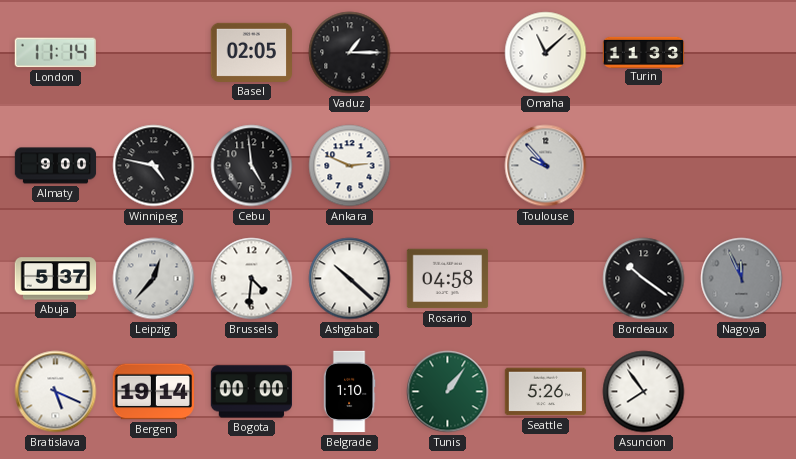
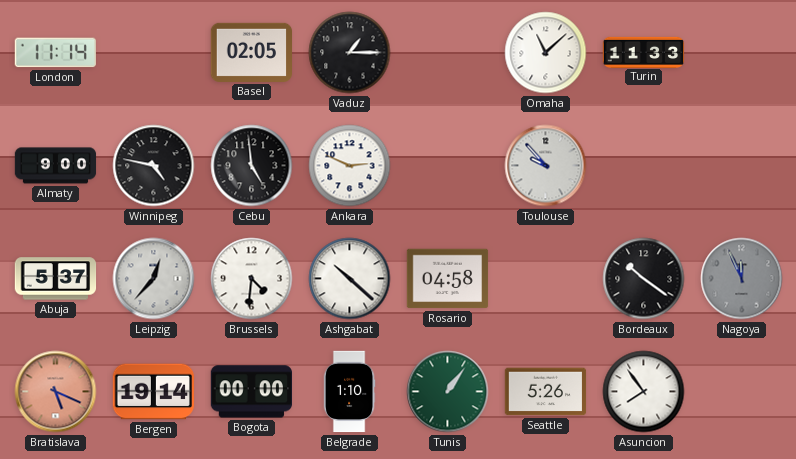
Bratislava dial: white -> salmon (56, 392)
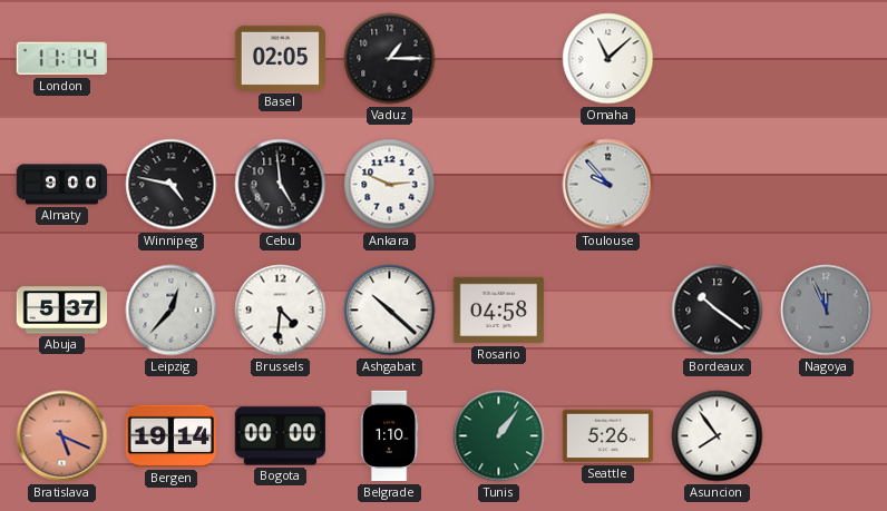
Turin: 11:33 -> none (644, 52)
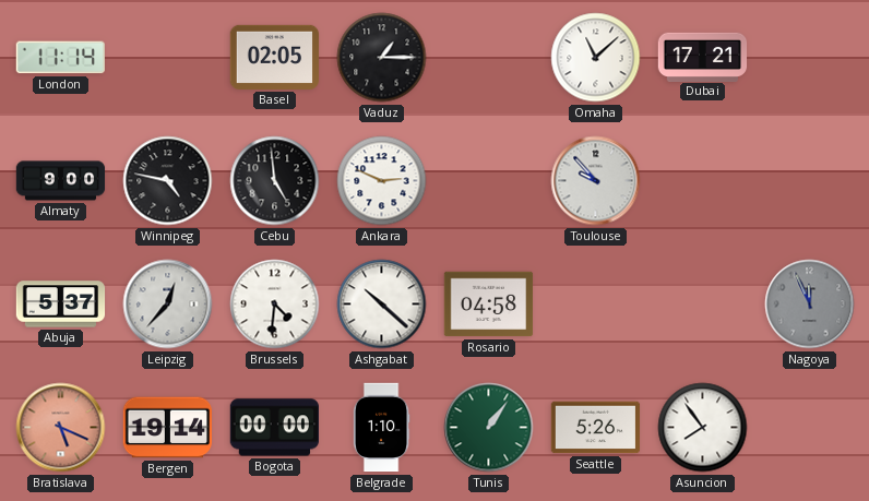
Dubai: none -> 17:21 (703, 57)
Bordeaux: 10:21 -> none (718, 311)
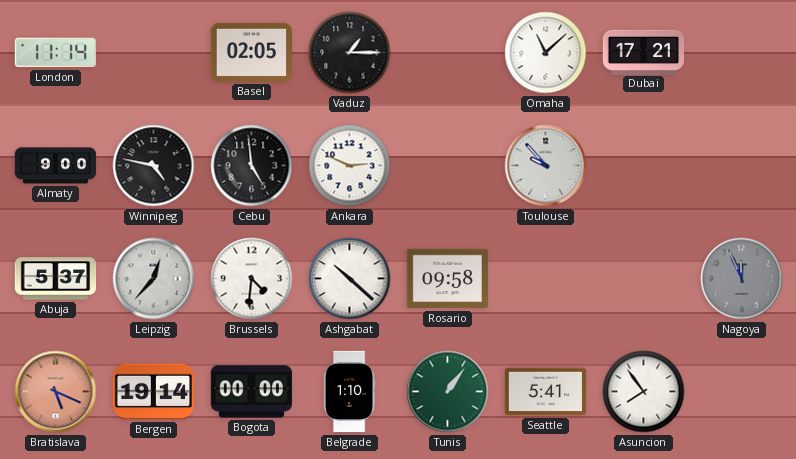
Rosario: 04:58 -> 09:58 (448, 279)
Seattle: 5:26 -> 5:41 (546, 392)
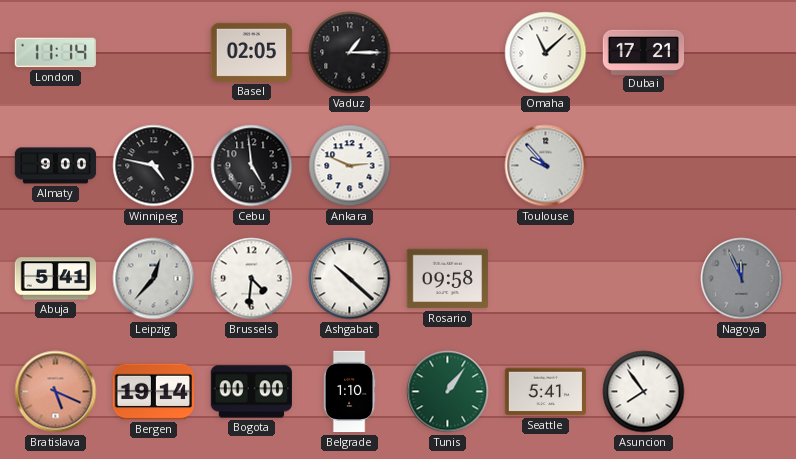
Abuja: 5:37 -> 5:41 (56, 279)
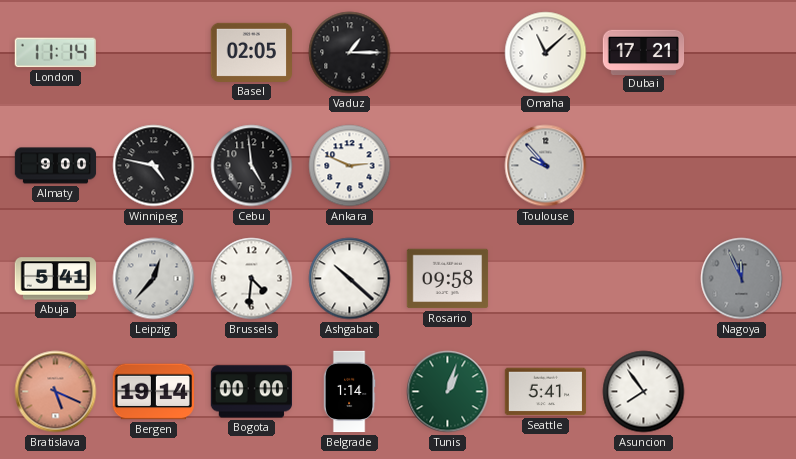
Belgrade: 1:10 -> 1:14 (349, 392)
Tunis: 1:06 -> 1:03 (448, 392)
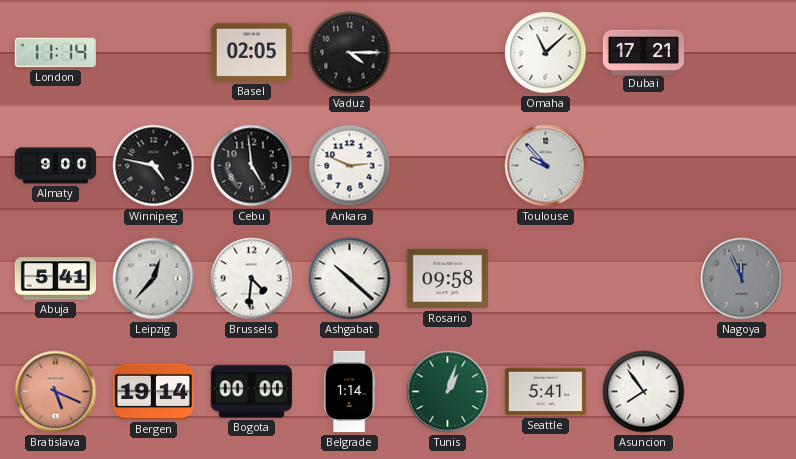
Vaduz: 1:15 -> 4:15 (350, 53)
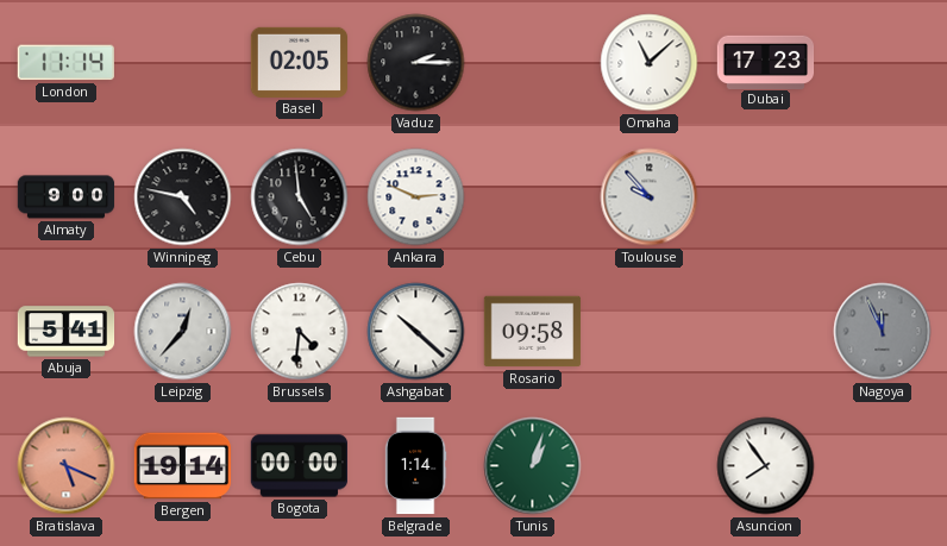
Vaduz: 4:15 -> 2:15 (416, 63)
Dubai: 17:21 -> 17:23 (766, 62)
Seattle: 5:41 -> none (546, 392)
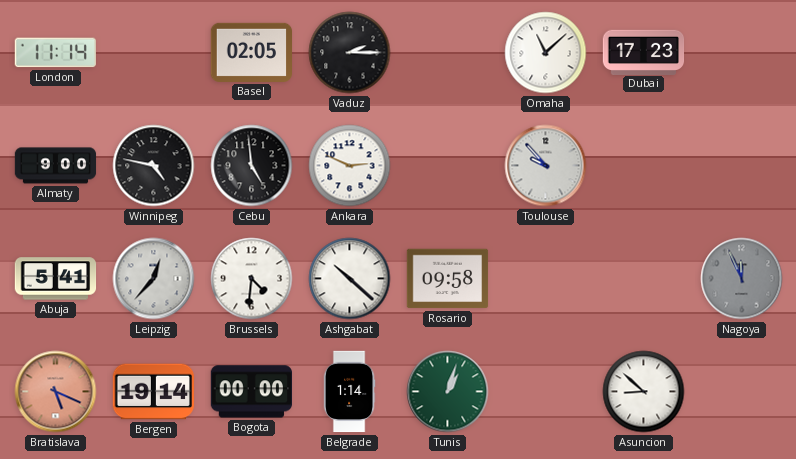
Asuncion: 7:54 -> 8:52 (644, 392)
